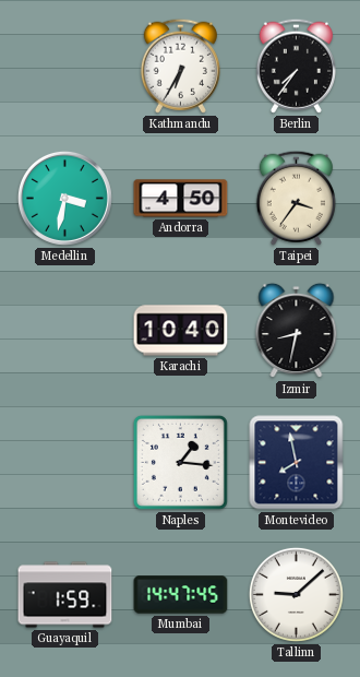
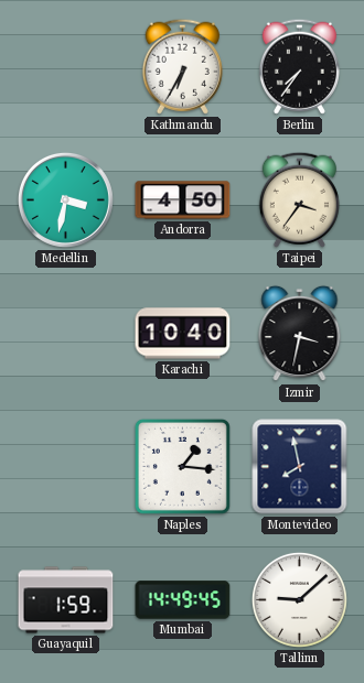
Izmir: 8:32 -> 3:32 (300, 334)
Mumbai: 14:47 -> 14:49 (183, 600)
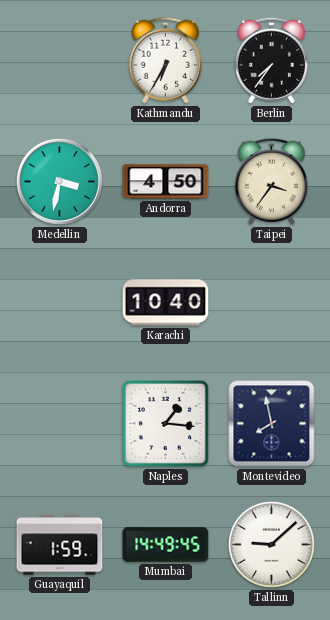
Izmir: 3:32 -> none (300, 334)
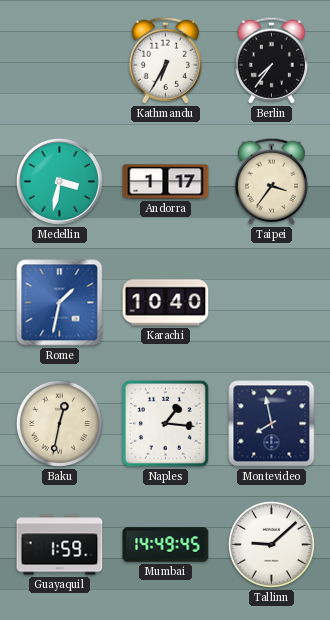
Andorra: 4:50 -> 1:17 (166, 182)
Rome: none -> 1:32 (60, 303)
Baku: none -> 12:32 (59, 423)
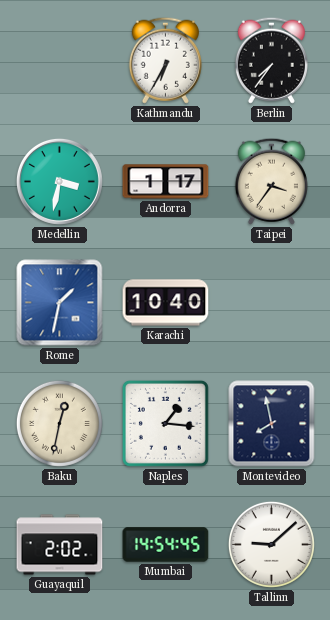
Guayaquil: 1:59 -> 2:02 (60, 545)
Mumbai: 14:49 -> 14:54 (166, 545)
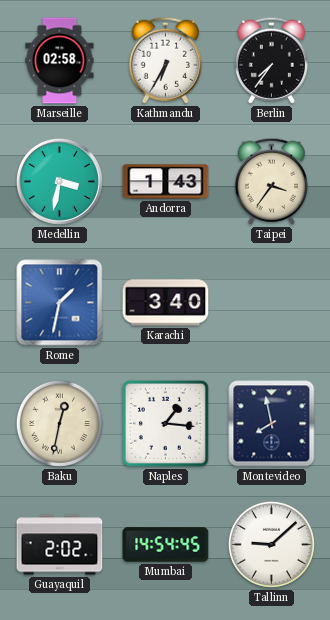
Marseille: none -> 02:58 (60, 61)
Andorra: 1:17 -> 1:43 (166, 182)
Karachi: 10:40 -> 3:40 (166, 303)
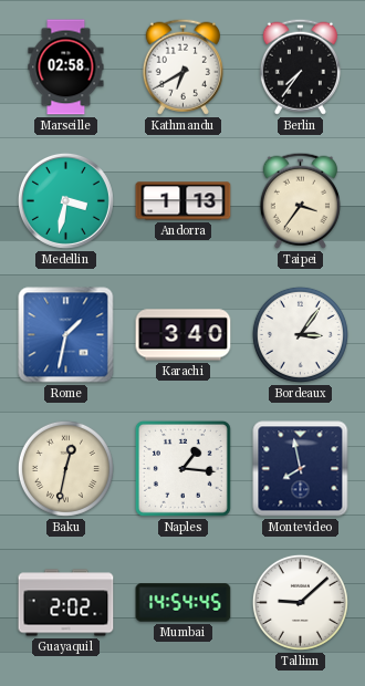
Kathmandu: 6:35 -> 6:40 (182, 66)
Andorra: 1:43 -> 1:13 (184, 201)
Bordeaux: none -> 3:06 (300, 334)
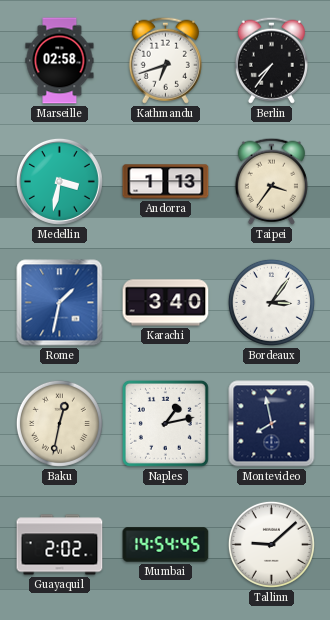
Kathmandu: 6:40 -> 6:42 (165, 60)
Naples: 1:16 -> 1:13 (165, 423)
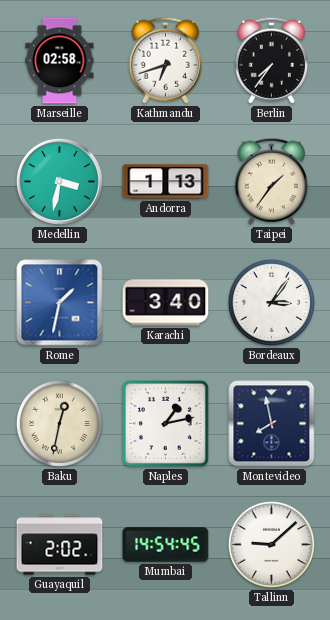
Taipei: 3:36 -> 1:36 (271, 181)
